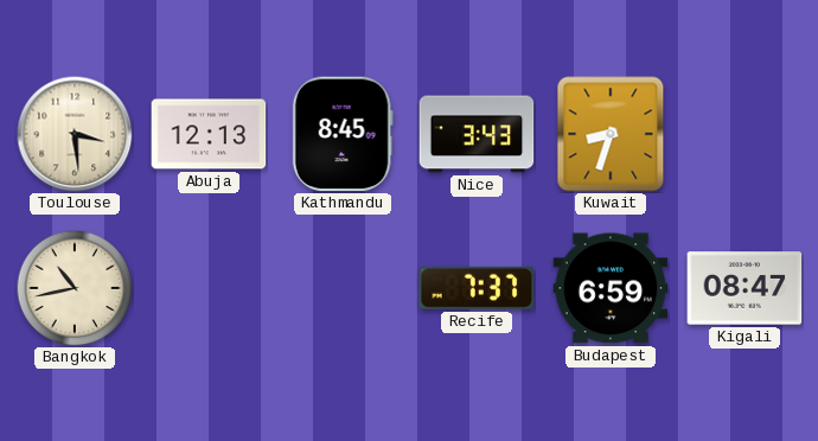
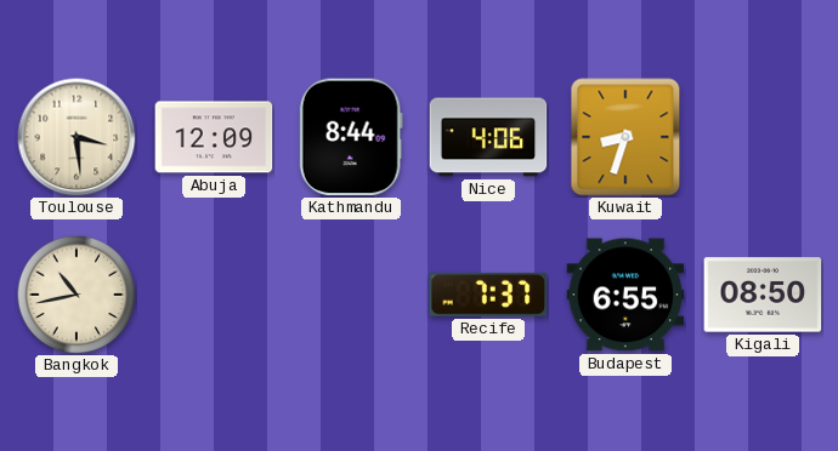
Abuja: 12:13 -> 12:09 (214, 137)
Kathmandu: 8:45 -> 8:44 (351, 137)
Nice: 3:43 -> 4:06 (488, 137)
Budapest: 6:59 -> 6:55 (625, 295)
Kigali: 08:47 -> 08:50 (763, 295)
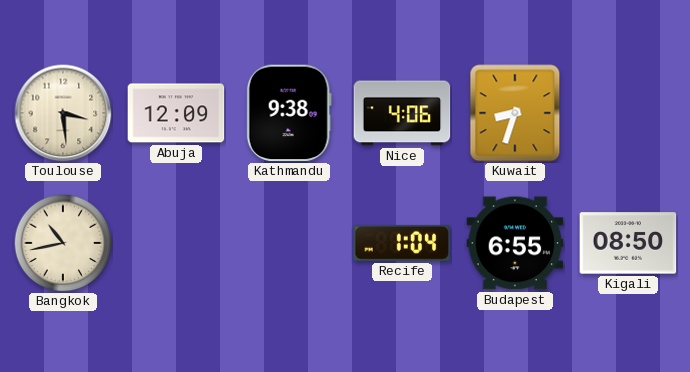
Kathmandu: 8:44 -> 9:38 (289, 113)
Recife: 7:37 -> 1:04 (402, 243)
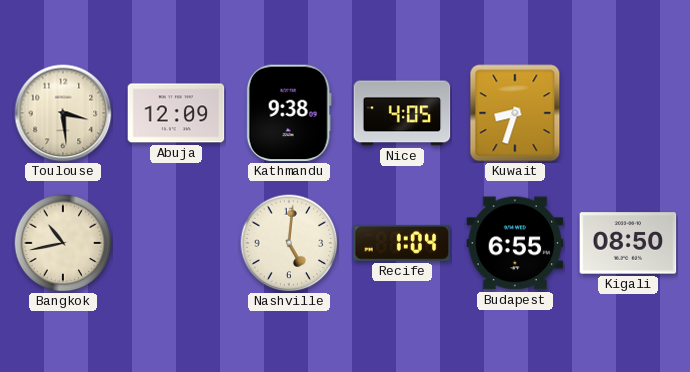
Nice: 4:06 -> 4:05 (402, 113)
Nashville: none -> 5:01 (289, 243)
